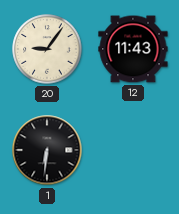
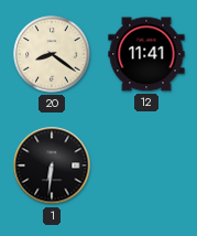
20: 9:06 -> 8:21 (52, 54)
12: 11:43 -> 11:41 (146, 54)
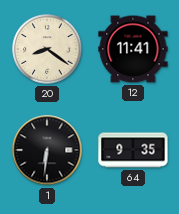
64: none -> 9:35 (133, 150)
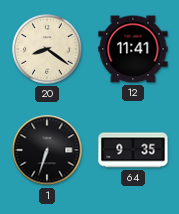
1: 6:31 -> 6:33 (47, 150)
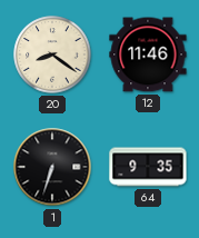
12: 11:41 -> 11:46 (148, 54)
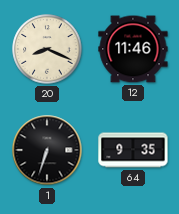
20: 8:21 -> 8:19 (47, 49)
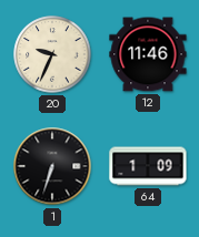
20: 8:19 -> 9:34 (52, 54)
64: 9:35 -> 1:09 (148, 166)
